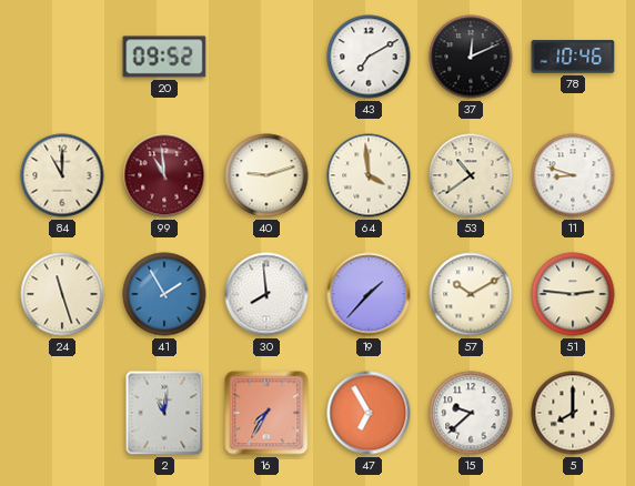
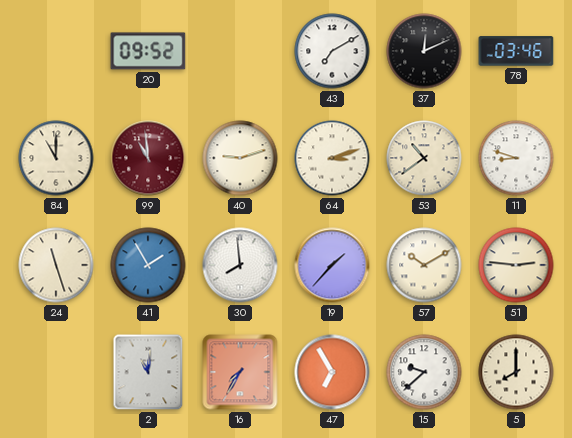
78: 10:46 -> 03:46 (516, 51)
64: 3:59 -> 3:12 (332, 158)
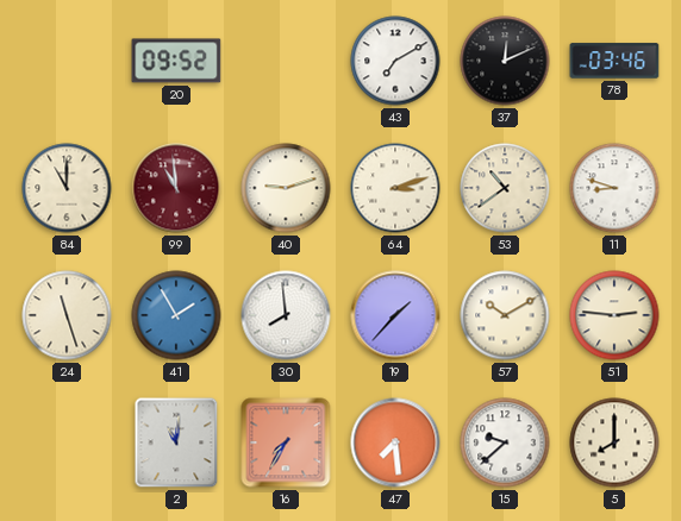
47: 6:55 -> 7:29 (395, 442)
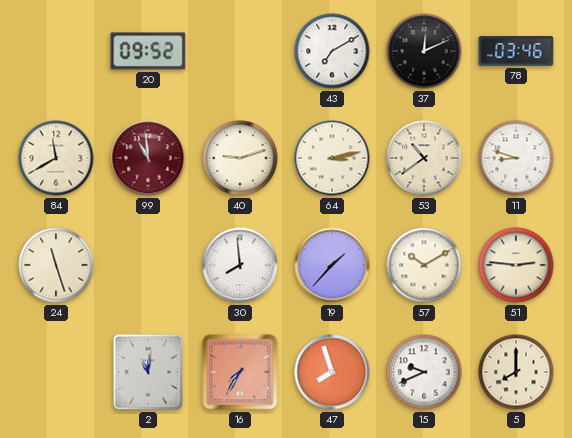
84: 11:00 -> 11:40 (56, 158)
64: 3:12 -> 3:13 (332, 158)
41: 1:55 -> none (176, 315)
47: 7:29 -> 7:57 (332, 372)
15: 9:38 -> 9:41 (424, 372)
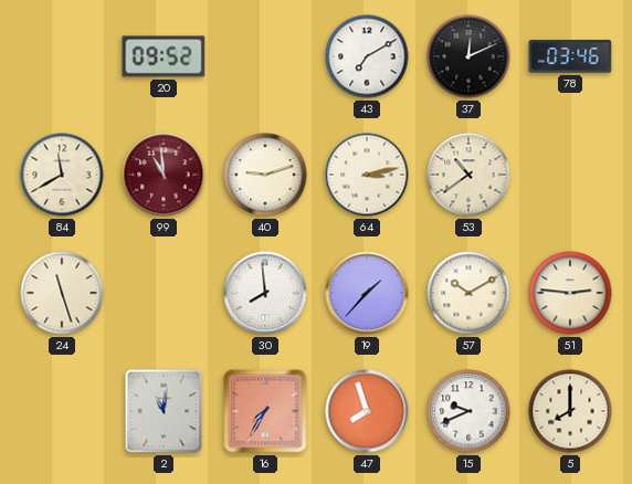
11: 8:48 -> none (516, 158)
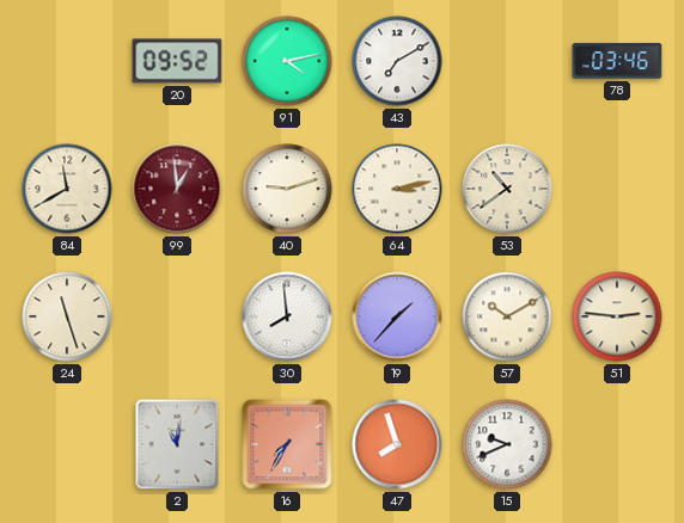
91: none -> 4:13 (287, 61)
37: 12:11 -> none (468, 56)
99: 10:59 -> 12:59 (177, 189)
5: 8:00 -> none (570, 411)
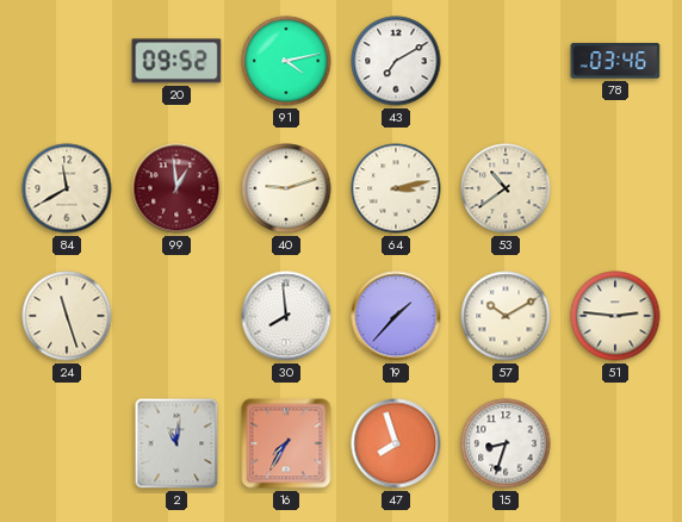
15: 9:41 -> 8:33 (506, 443)
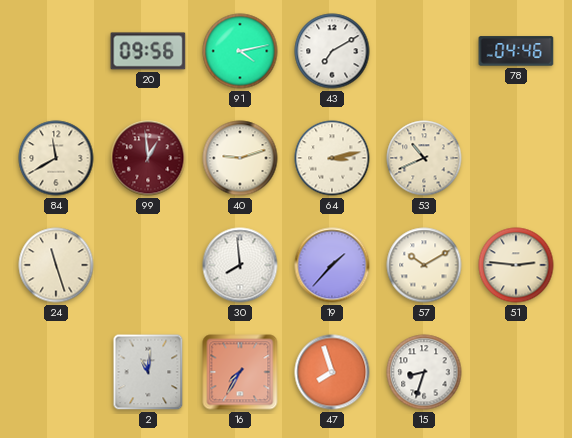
20: 09:52 -> 09:56 (148, 51)
78: 03:46 -> 04:46 (516, 51)
53: 10:39 -> 10:41 (424, 158)
